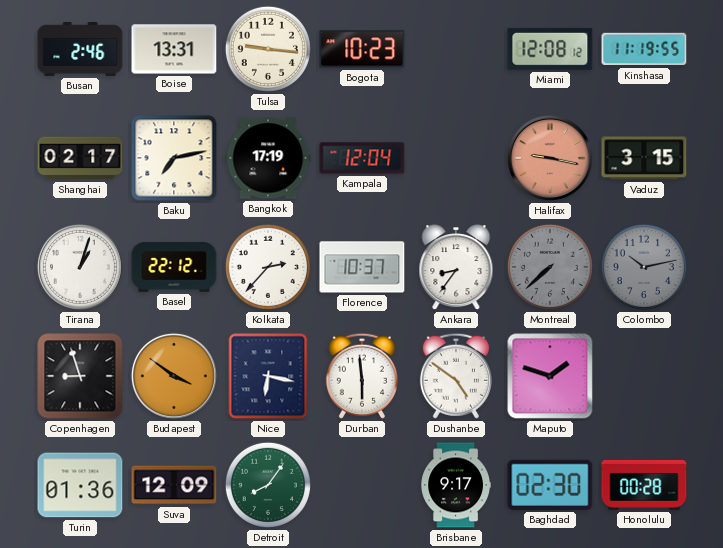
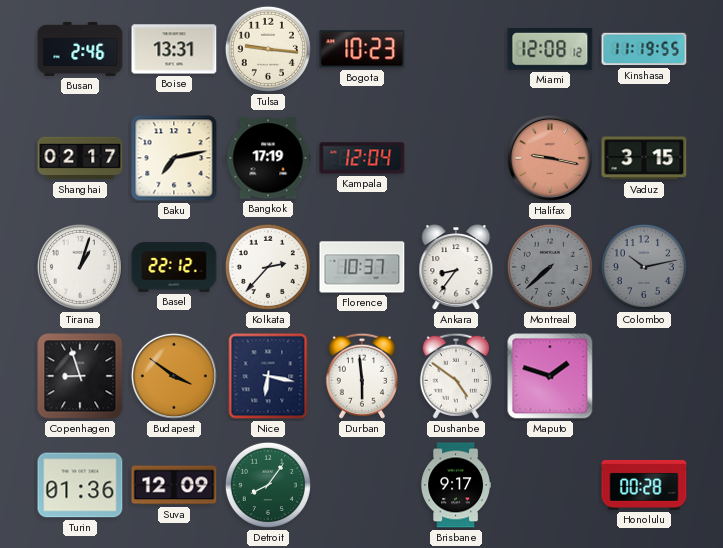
Baghdad: 02:30 -> none (550, 485)
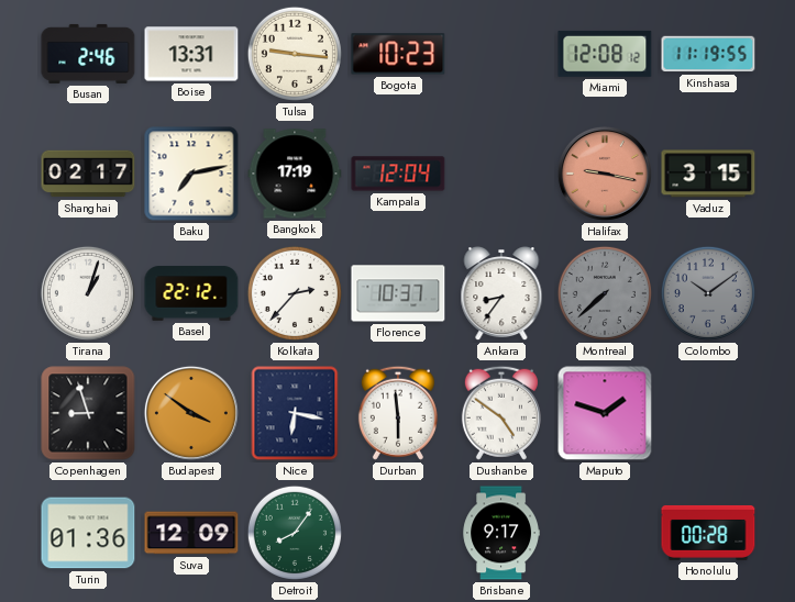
Colombo: 10:13 -> 10:09 (708, 293)
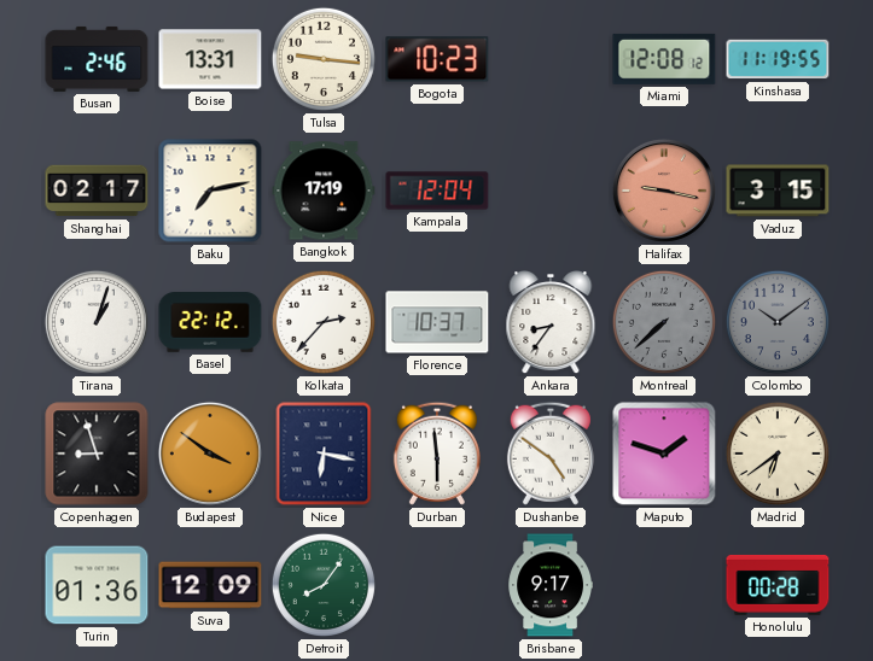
Madrid: none -> 6:39 (778, 454)
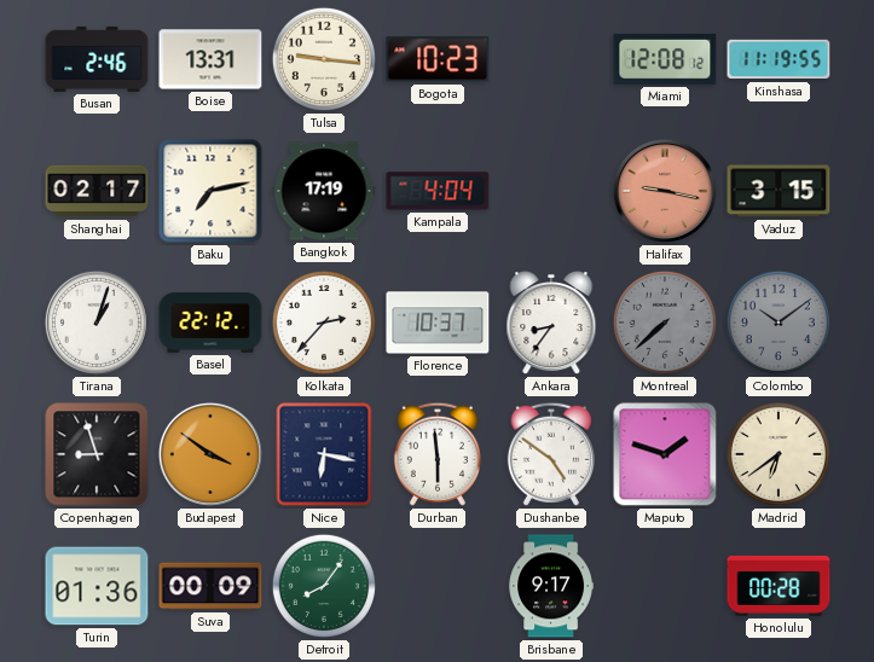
Kampala: 12:04 -> 4:04 (438, 191)
Suva: 12:09 -> 00:09 (210, 586)
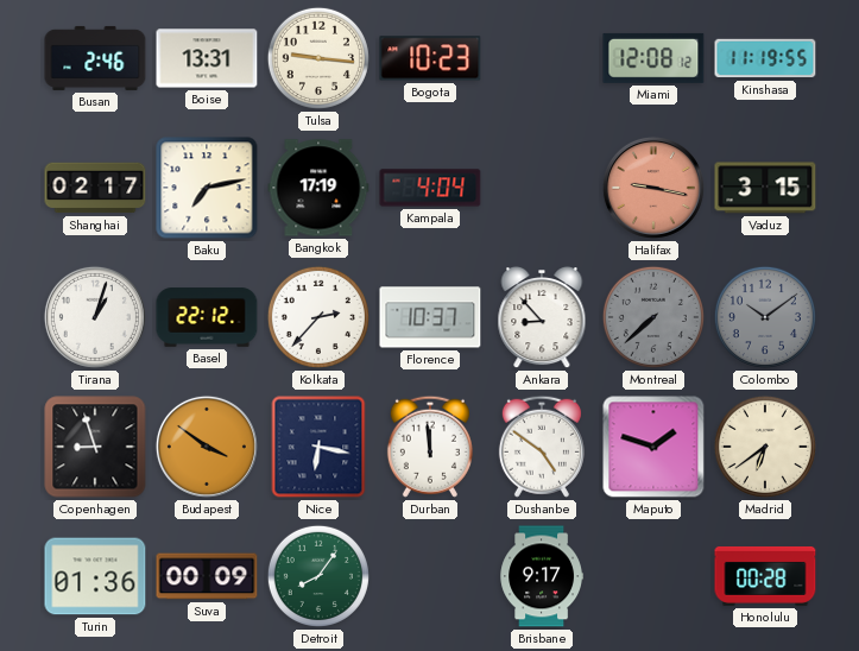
Ankara: 8:36 -> 8:53 (542, 318)
Durban: 5:59 -> 11:59 (430, 447)
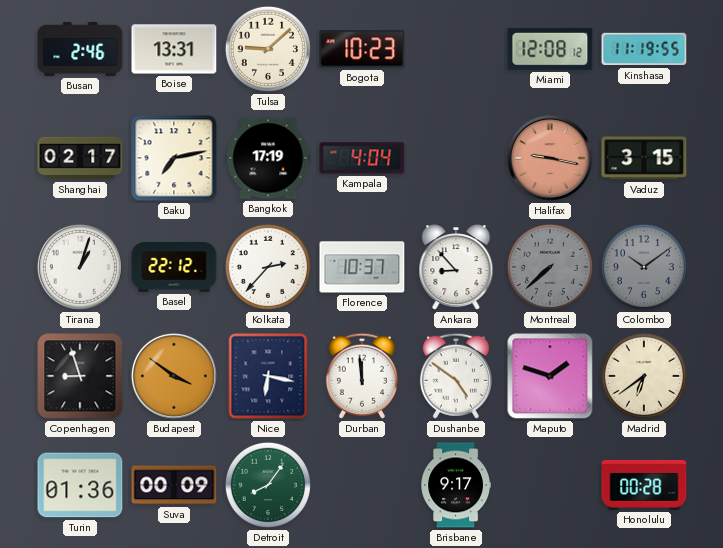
Tulsa: 9:16 -> 9:08 (268, 49)
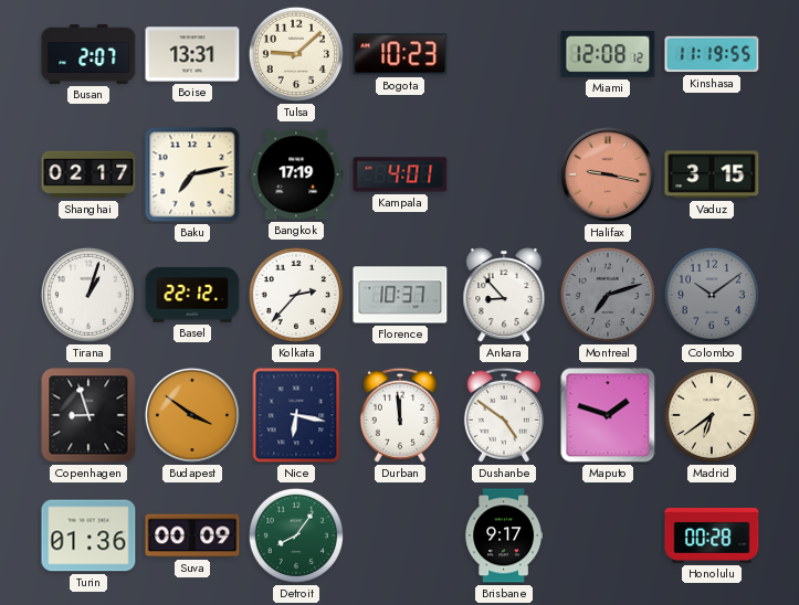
Busan: 2:46 -> 2:07 (88, 54)
Kampala: 4:04 -> 4:01 (400, 174)
Montreal: 7:38 -> 7:12 (608, 295)
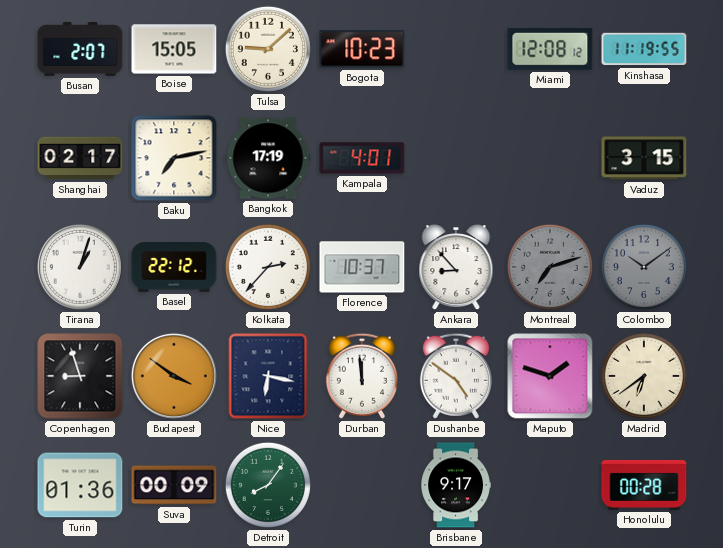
Boise: 13:31 -> 15:05 (174, 49)
Halifax: 9:17 -> none (608, 174)
